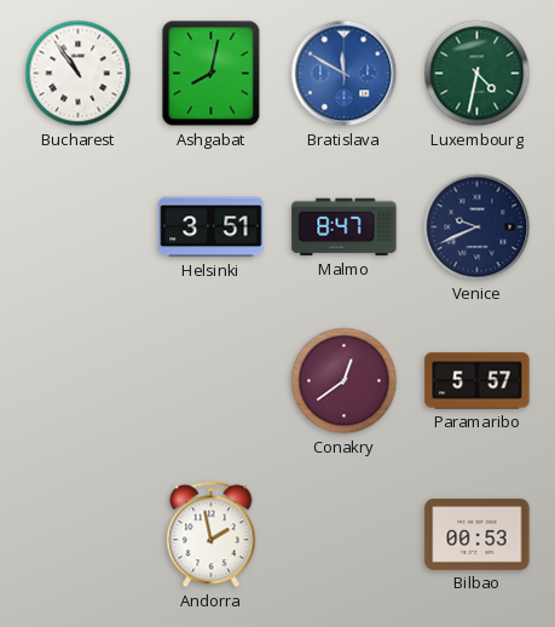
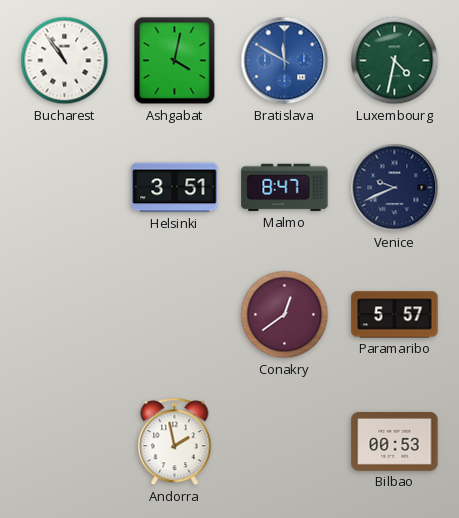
Ashgabat: 8:02 -> 4:02 (175, 61)
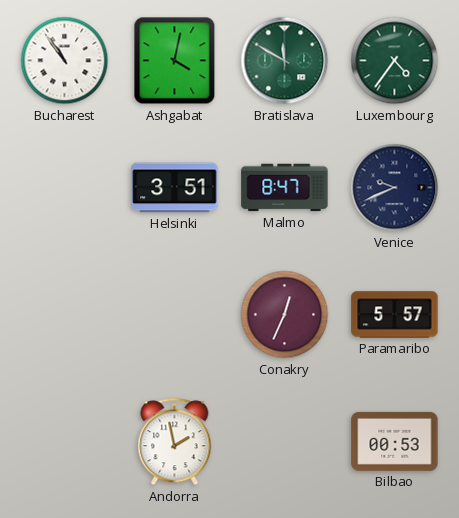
Bratislava dial: blue -> green (285, 61)
Luxembourg: 4:32 -> 4:36 (395, 61)
Conakry: 12:39 -> 12:34 (285, 315)
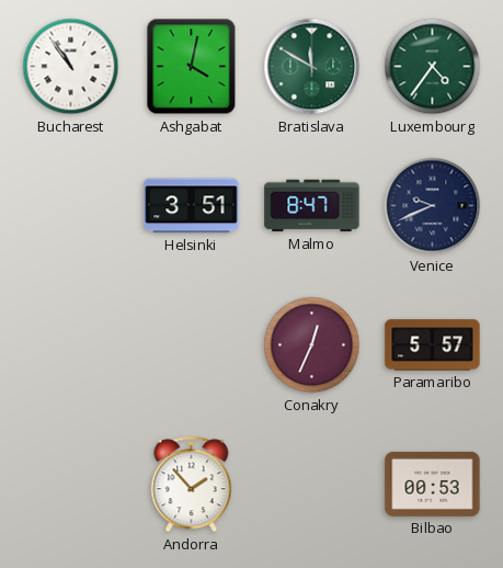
Andorra: 1:58 -> 1:53 (192, 485)
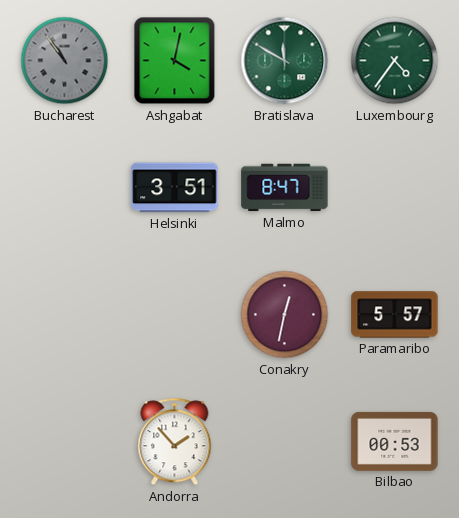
Bucharest dial: white -> grey (65, 61)
Venice: 9:41 -> none (433, 206)
Conakry: 12:34 -> 12:32 (285, 315)
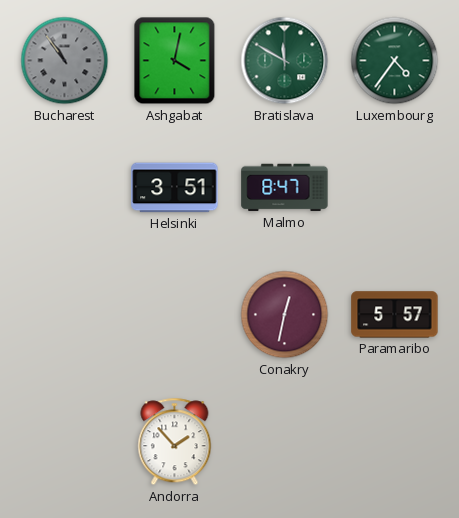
Bilbao: 00:53 -> none (395, 441)
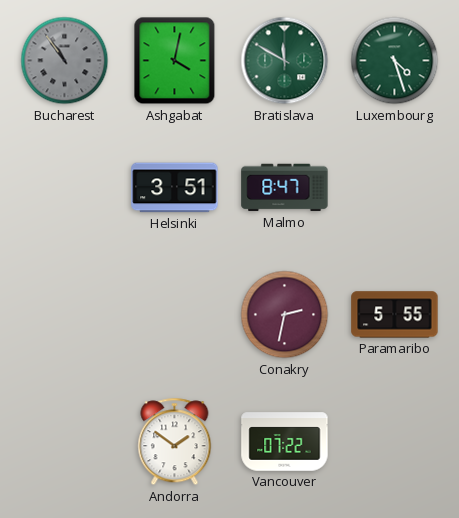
Luxembourg: 4:36 -> 4:27 (395, 61)
Conakry: 12:32 -> 2:32 (285, 315)
Paramaribo: 5:57 -> 5:55 (395, 315)
Andorra: 1:53 -> 1:51 (175, 442)
Vancouver: none -> 07:22 (285, 442)
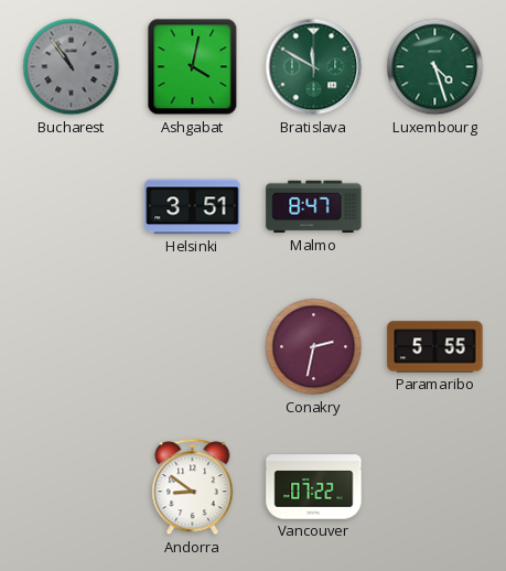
Andorra: 1:51 -> 8:51 (193, 487)
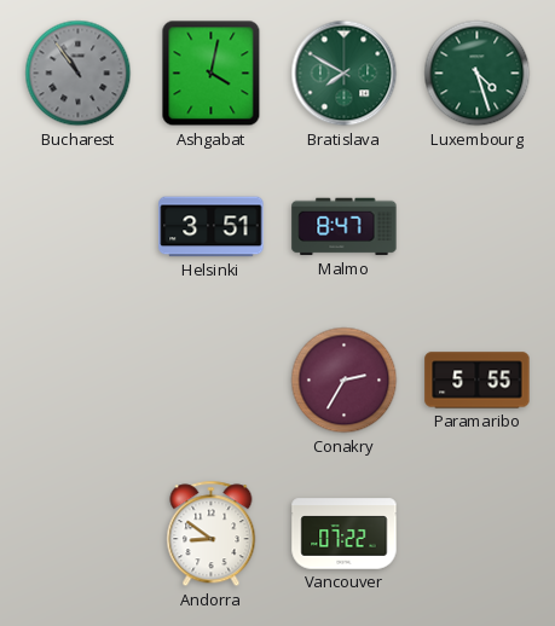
Bratislava: 11:50 -> 7:50 (345, 74)
Conakry: 2:32 -> 2:35 (345, 381)
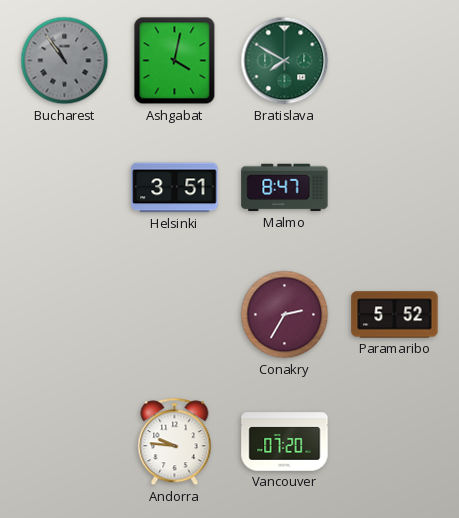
Luxembourg: 4:27 -> none (478, 74)
Paramaribo: 5:55 -> 5:52 (395, 315)
Andorra: 8:51 -> 9:46 (175, 442)
Vancouver: 07:22 -> 07:20 (285, 442)
